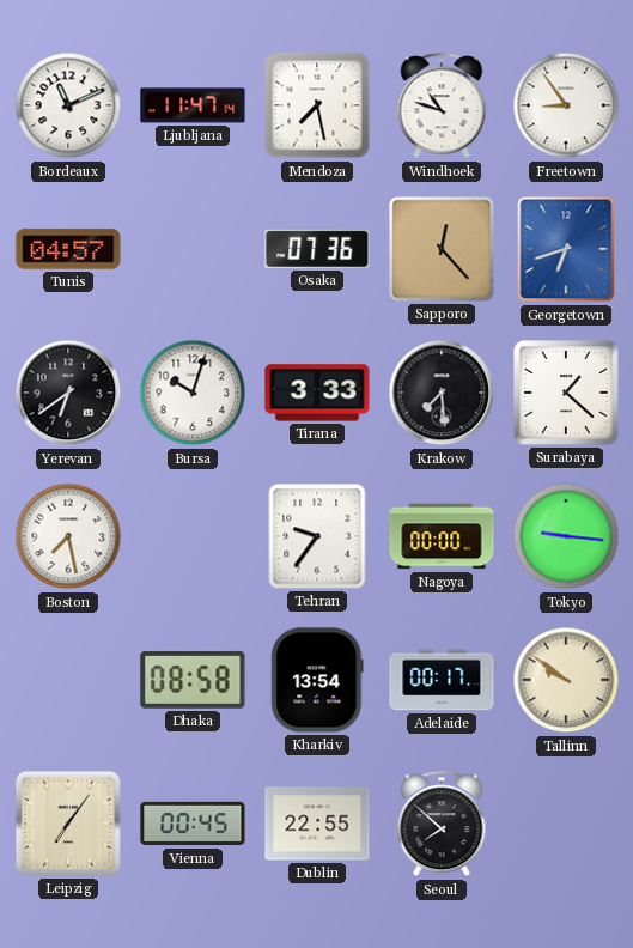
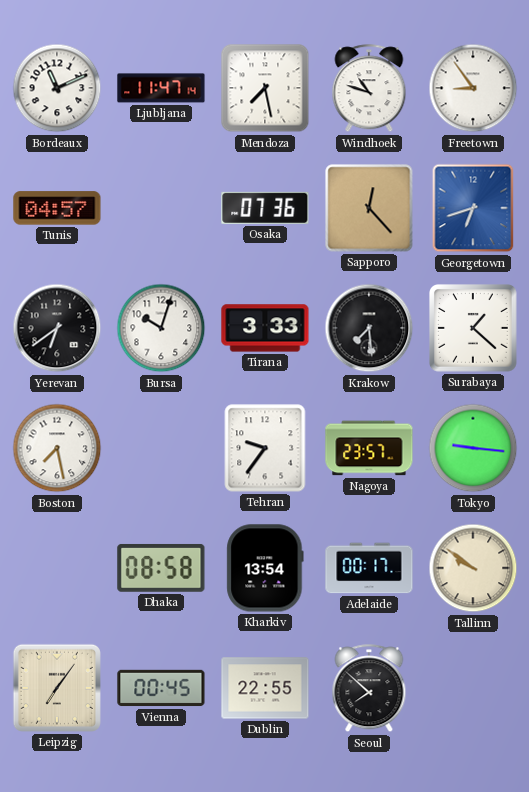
Nagoya: 00:00 -> 23:57 (369, 448)
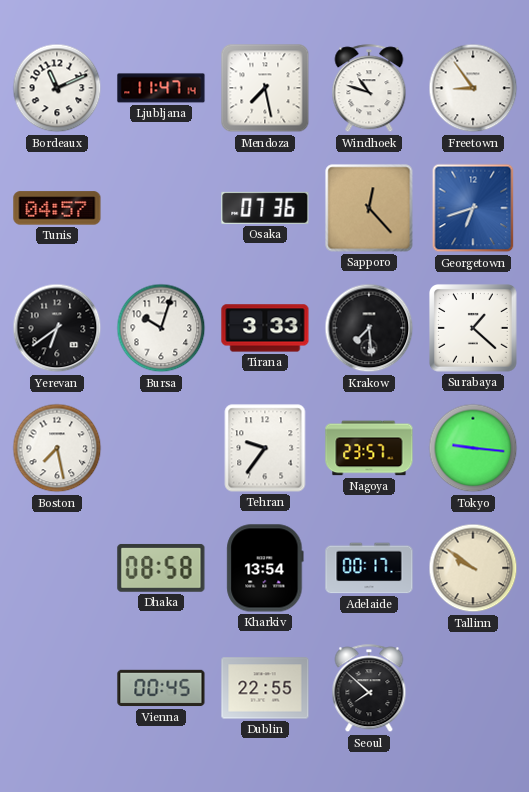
Leipzig: 7:06 -> none (57, 688)
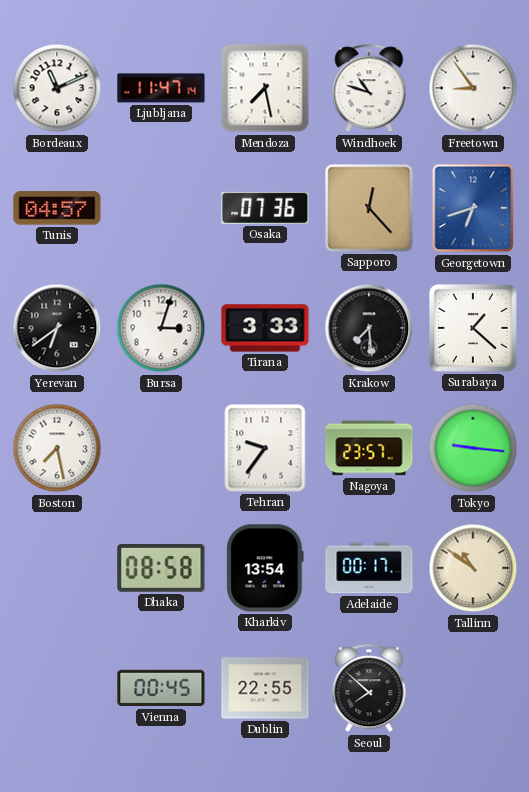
Bursa: 10:03 -> 3:03 (161, 328)
Tallinn: 9:51 -> 10:51 (473, 568)
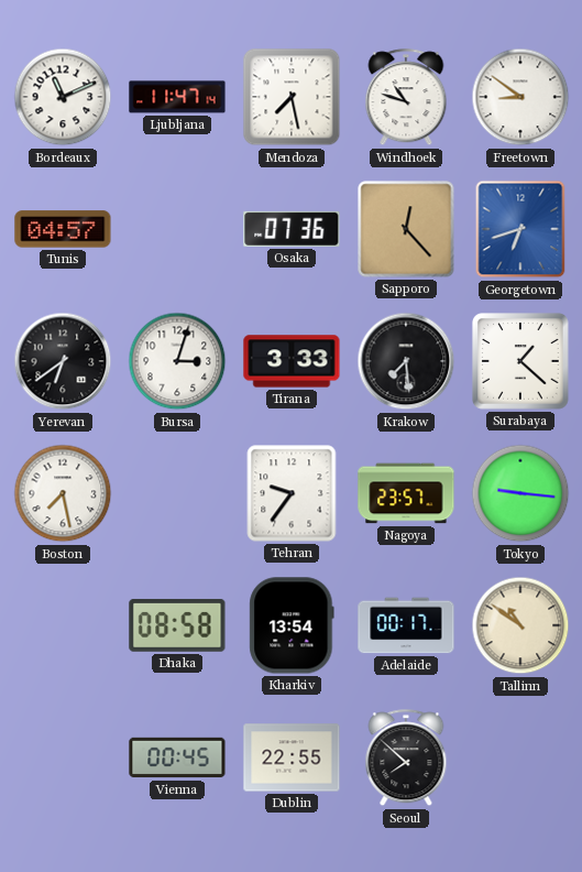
Freetown: 8:54 -> 8:51 (520, 97)
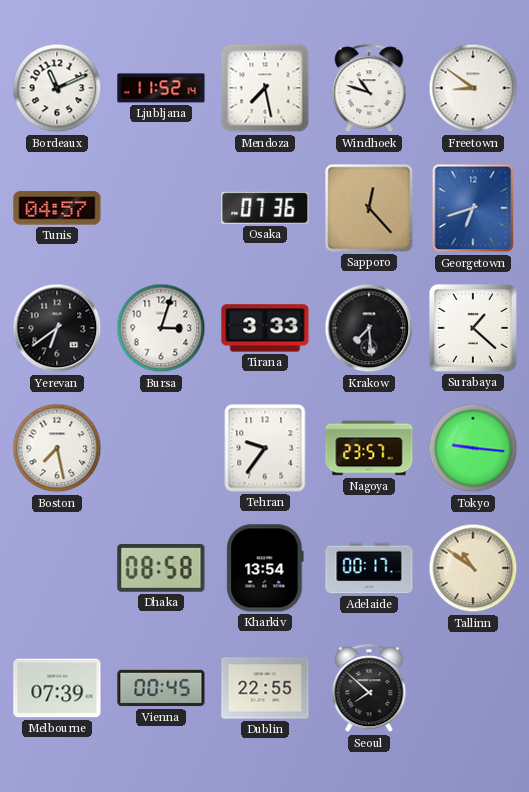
Ljubljana: 11:47 -> 11:52 (161, 88)
Melbourne: none -> 07:39 (57, 688)
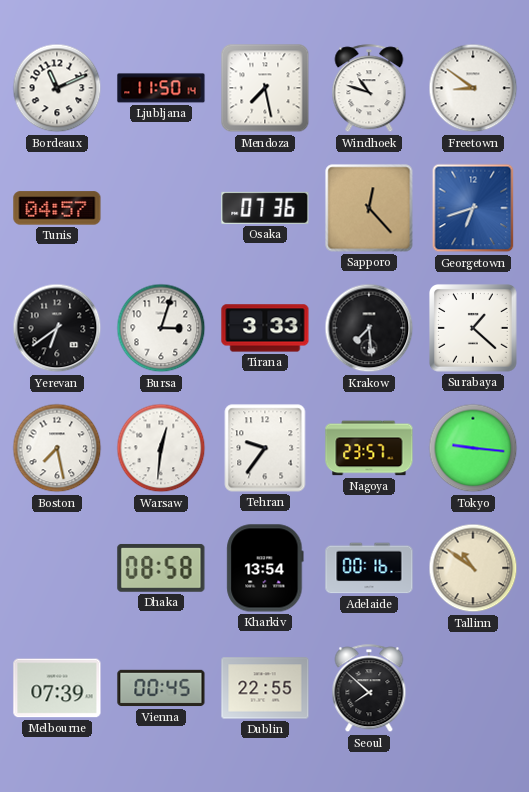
Ljubljana: 11:52 -> 11:50 (161, 88)
Warsaw: none -> 12:31 (161, 448)
Adelaide: 00:17 -> 00:16 (369, 568)
